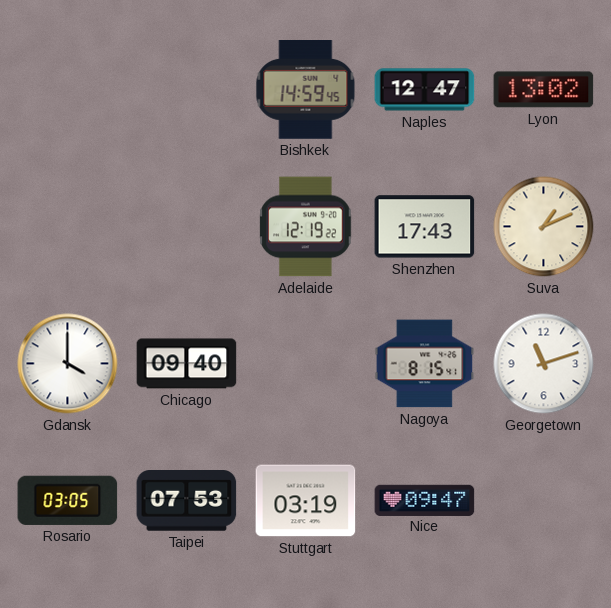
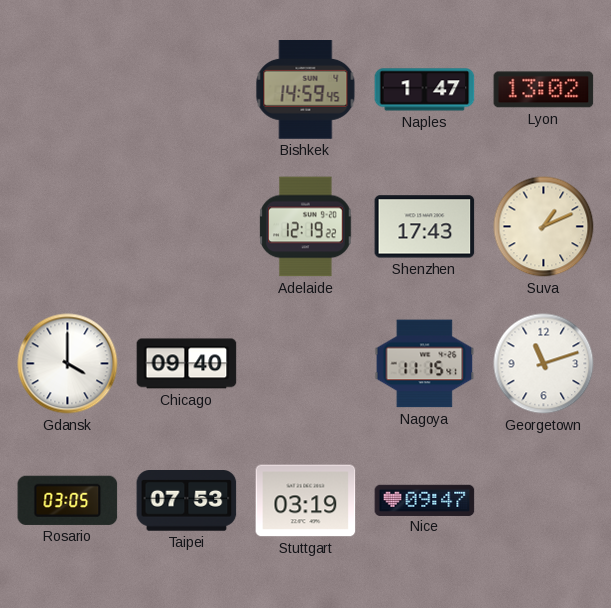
Naples: 12:47 -> 1:47 (425, 90)
Nagoya: 8:15 -> 11:15 (425, 364)
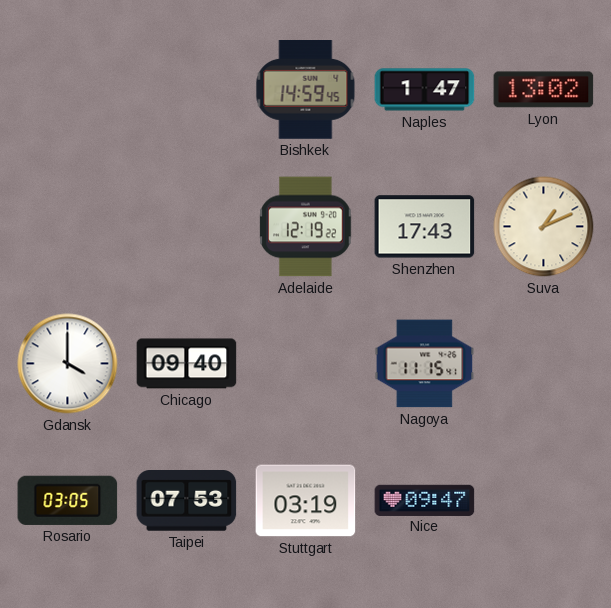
Georgetown: 11:12 -> none (544, 364)
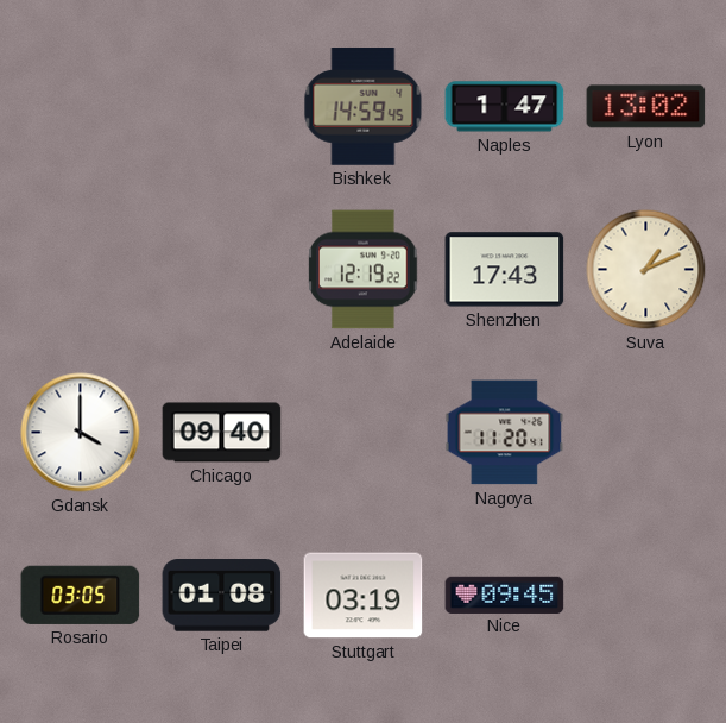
Nagoya: 11:15 -> 11:20 (505, 433)
Taipei: 07:53 -> 01:08 (222, 596)
Nice: 09:47 -> 09:45 (505, 595)
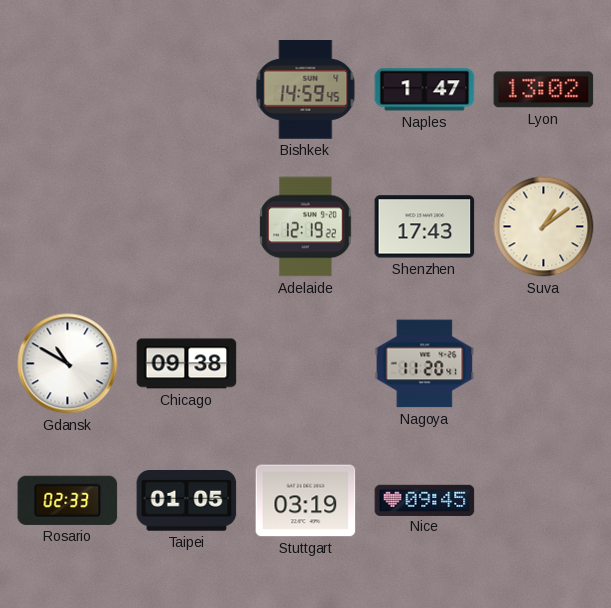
Suva: 1:11 -> 1:09 (544, 227)
Gdansk: 4:00 -> 10:50 (68, 364)
Chicago: 09:40 -> 09:38 (187, 364)
Rosario: 03:05 -> 02:33 (68, 500)
Taipei: 01:08 -> 01:05 (187, 501)
